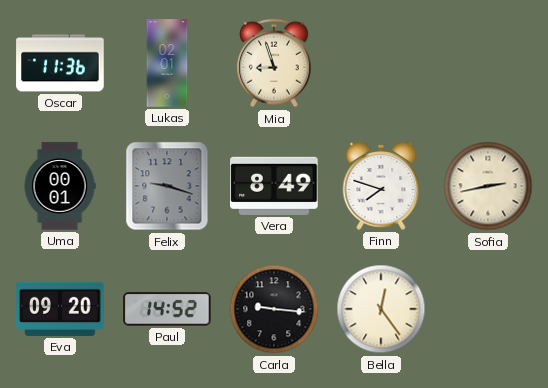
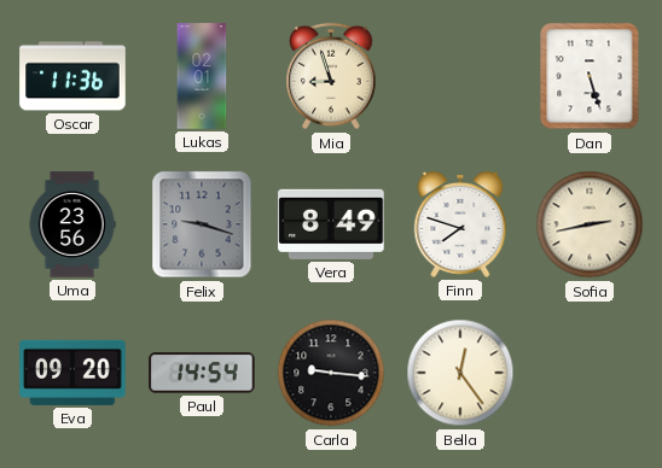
Dan: none -> 5:27 (590, 76)
Uma: 00:01 -> 23:56 (72, 224)
Paul: 14:52 -> 14:54 (202, 373)
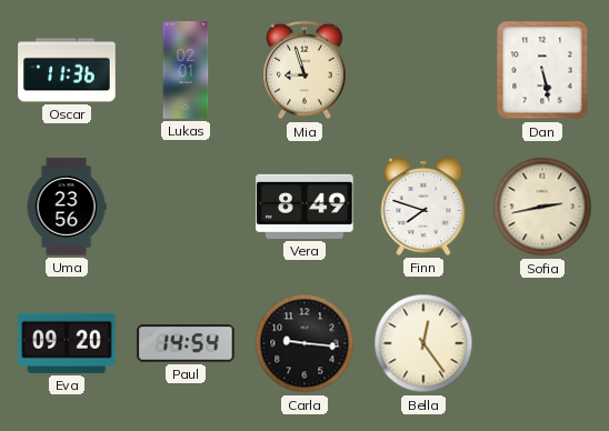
Dan: 5:27 -> 5:28 (542, 70)
Felix: 9:18 -> none (202, 224)
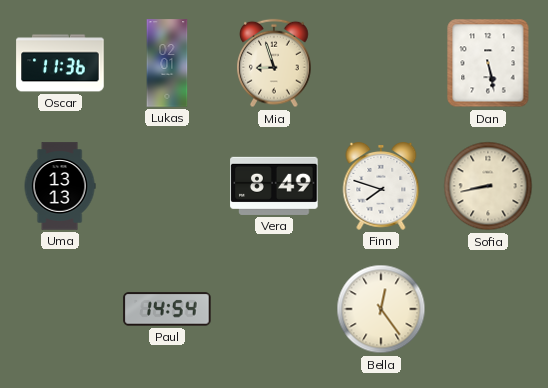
Uma: 23:56 -> 13:13 (60, 186)
Sofia: 2:43 -> 8:43 (488, 186)
Eva: 09:20 -> none (67, 343)
Carla: 9:16 -> none (304, 343)
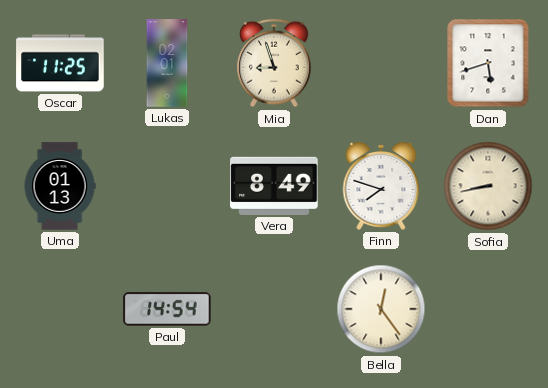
Oscar: 11:36 -> 11:25 (60, 63)
Dan: 5:28 -> 5:42 (488, 63)
Uma: 13:13 -> 01:13 (60, 186)
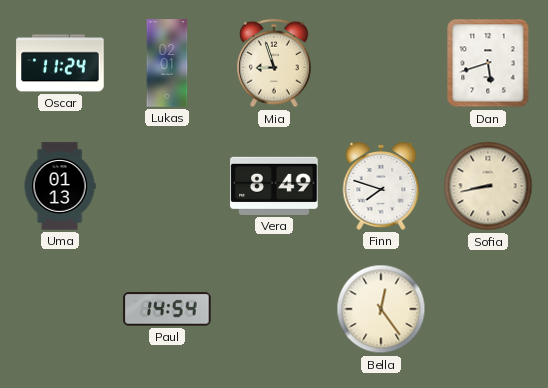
Oscar: 11:25 -> 11:24 (60, 63)
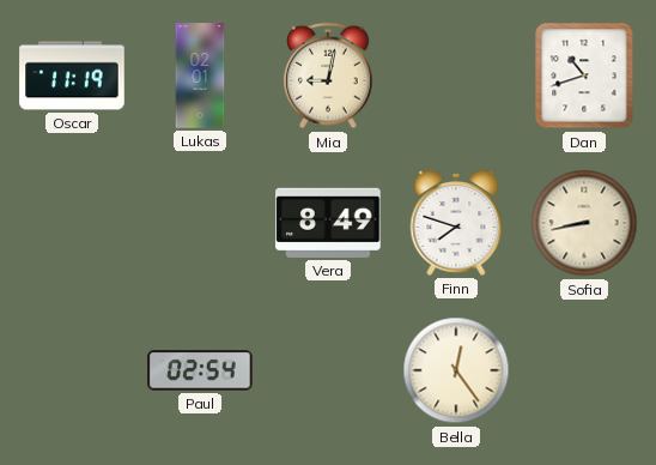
Oscar: 11:24 -> 11:19 (72, 76)
Mia: 8:57 -> 9:02 (329, 76)
Dan: 5:42 -> 10:42 (584, 76)
Uma: 01:13 -> none (60, 186)
Paul: 14:54 -> 02:54 (200, 370)
